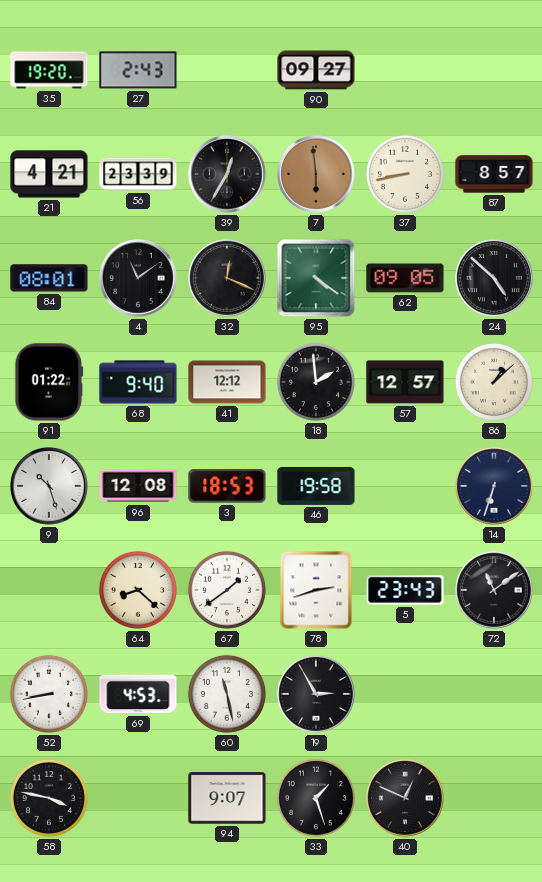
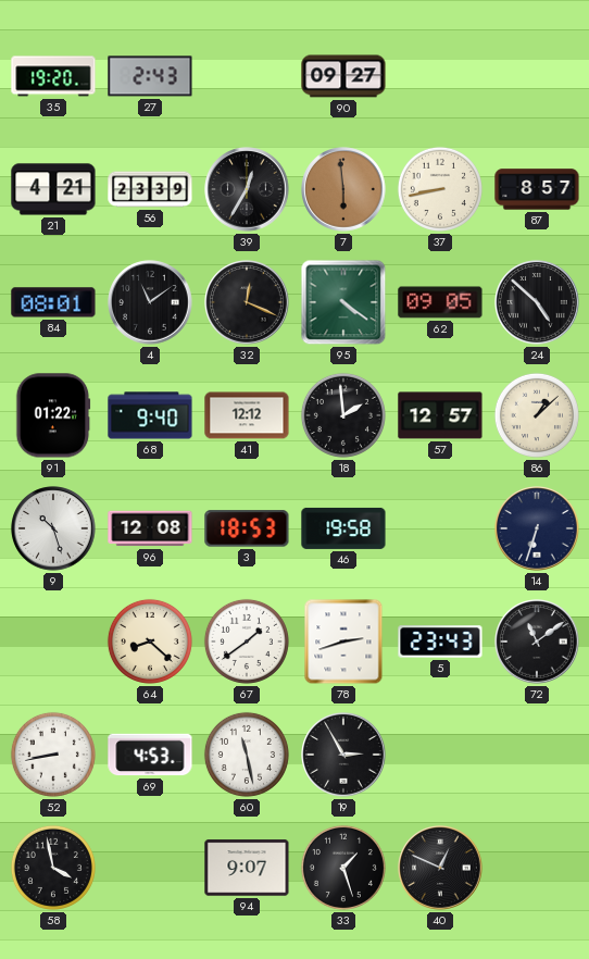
58: 3:47 -> 3:58 (53, 868)
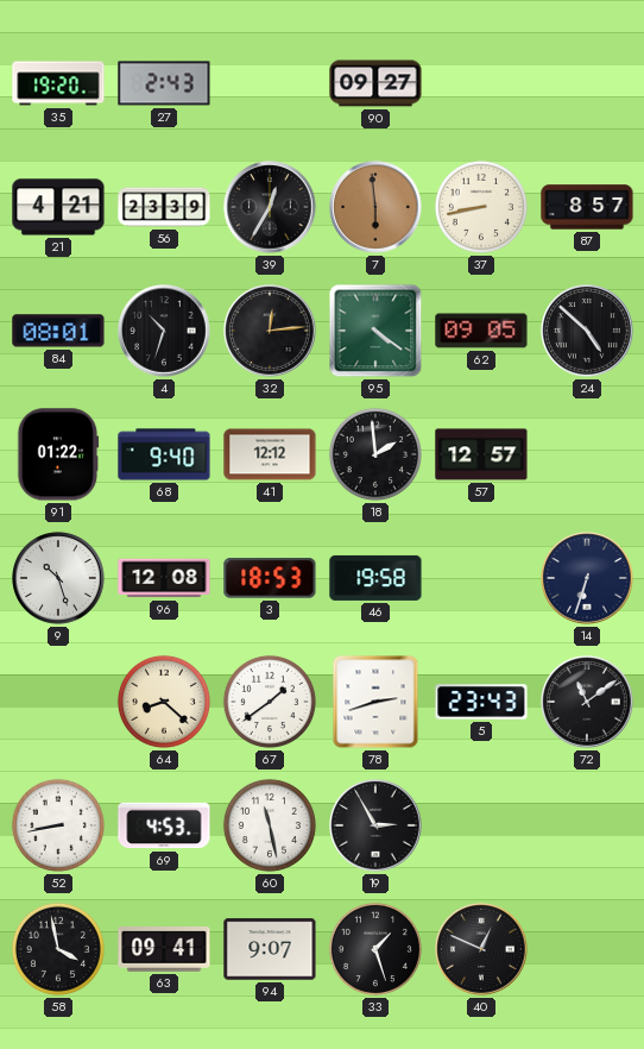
4: 11:09 -> 10:33 (164, 331)
32: 12:19 -> 12:14 (270, 331)
86: 1:08 -> none (537, 415)
63: none -> 09:41 (164, 950)
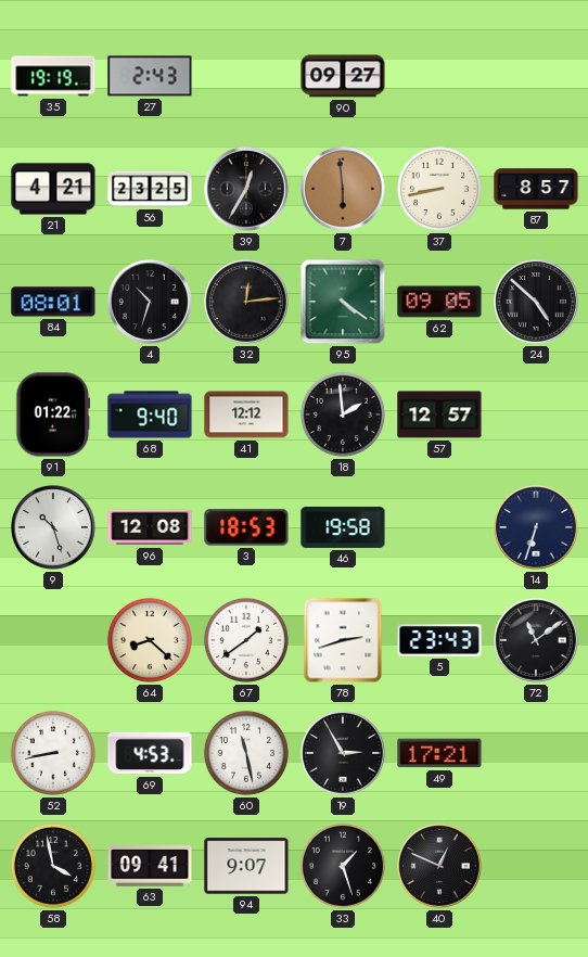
35: 19:20 -> 19:19 (53, 76)
56: 23:39 -> 23:25 (150, 189)
49: none -> 17:21 (439, 753)
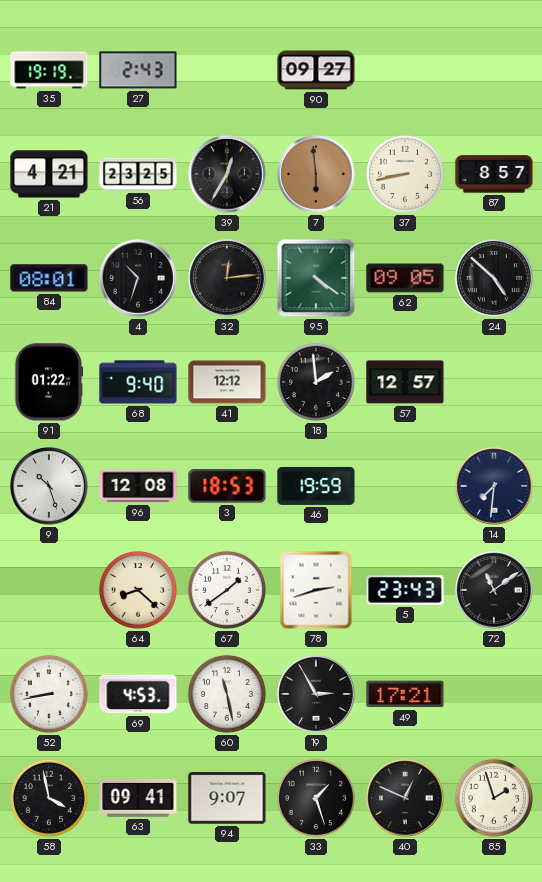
46: 19:58 -> 19:59 (316, 486)
14: 6:33 -> 7:31 (494, 486)
85: none -> 1:57 (494, 798)
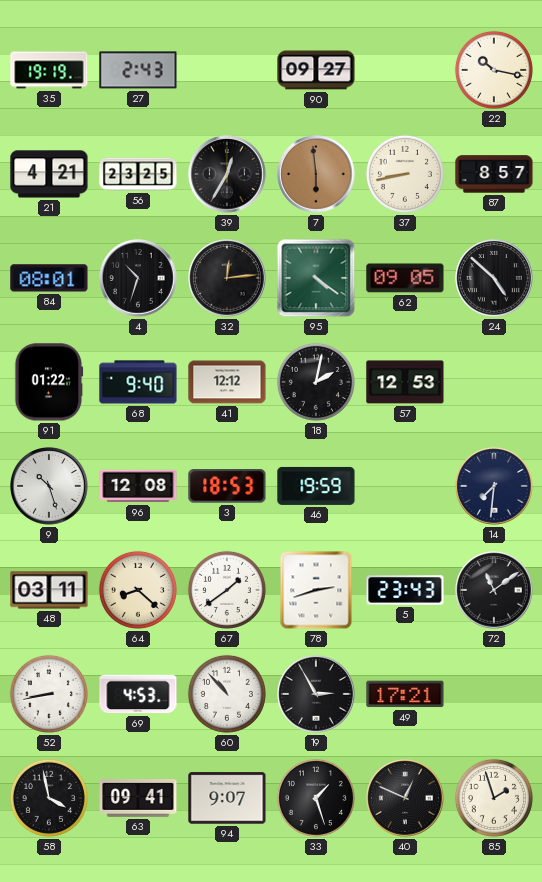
22: none -> 10:17 (494, 70)
18: 1:59 -> 2:02 (316, 382)
57: 12:57 -> 12:53 (405, 382)
48: none -> 03:11 (49, 590)
60: 11:28 -> 10:53 (227, 694)
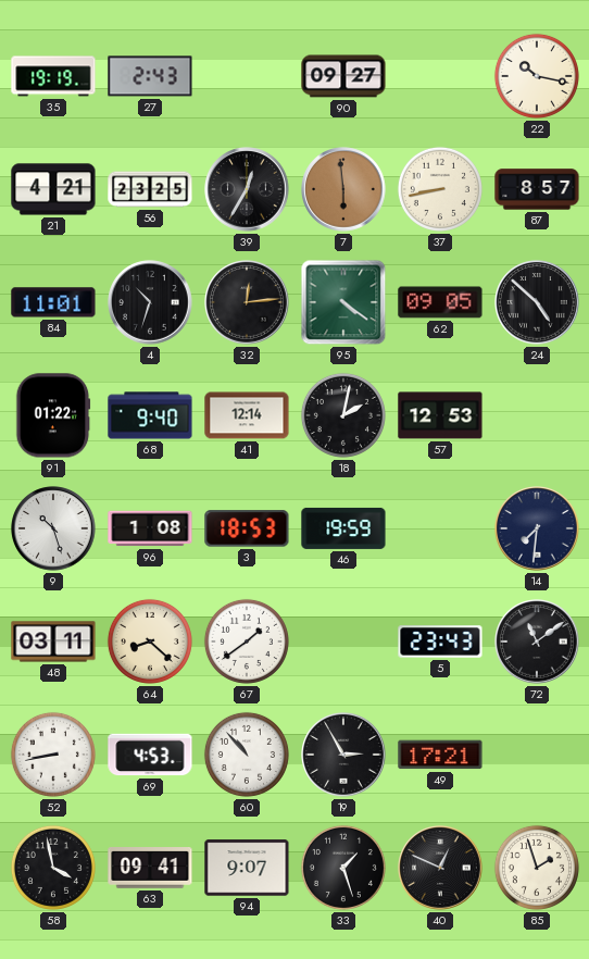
84: 08:01 -> 11:01 (53, 302)
41: 12:12 -> 12:14 (247, 415)
96: 12:08 -> 1:08 (150, 528)
78: 2:42 -> none (316, 590)
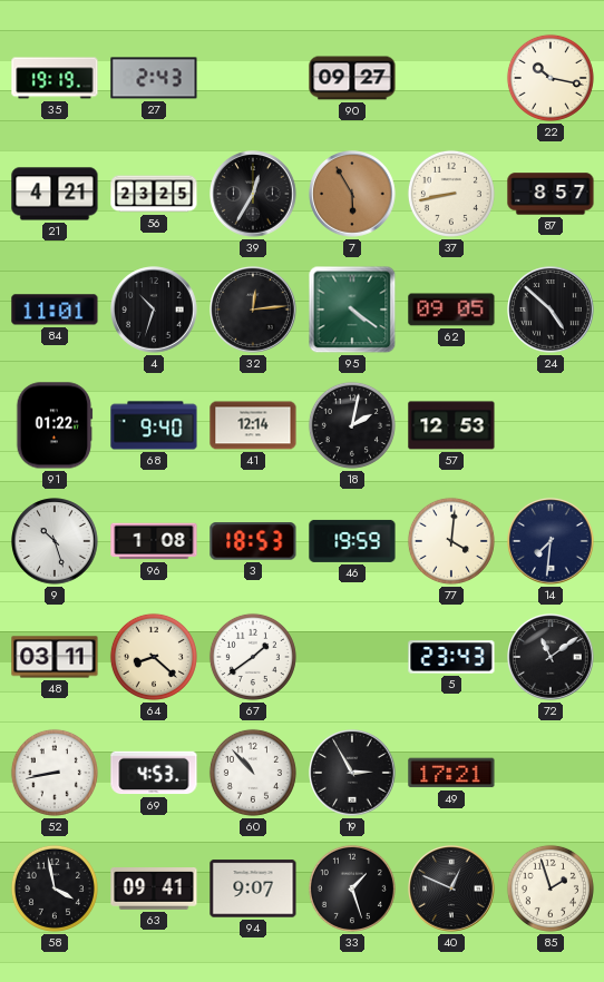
7: 5:59 -> 5:55 (352, 194)
77: none -> 4:01 (451, 541)
